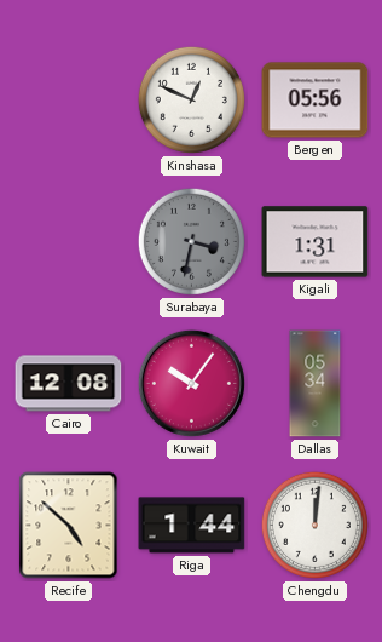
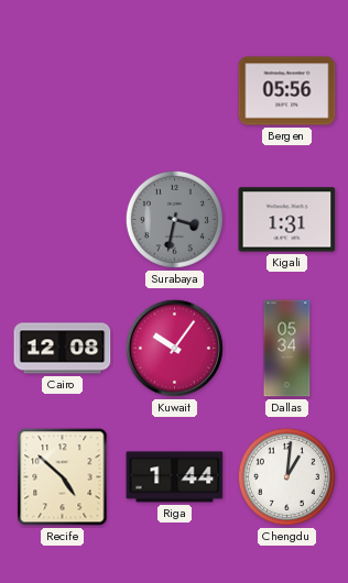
Kinshasa: 12:49 -> none (191, 99)
Chengdu: 12:01 -> 1:01 (286, 476)
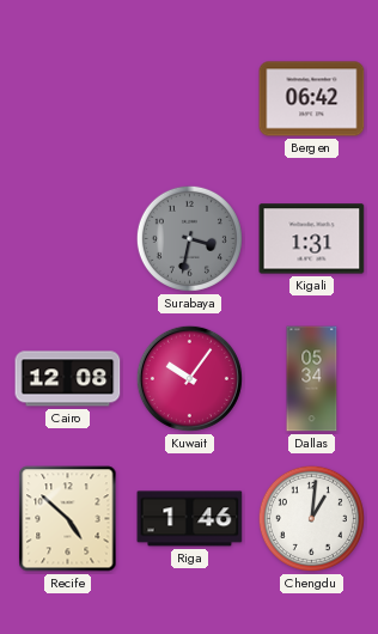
Bergen: 05:56 -> 06:42 (312, 99)
Riga: 1:44 -> 1:46 (190, 519)
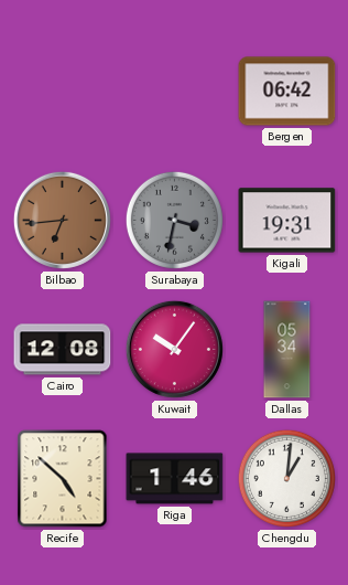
Bilbao: none -> 6:44 (62, 220)
Kigali: 1:31 -> 19:31 (287, 221)
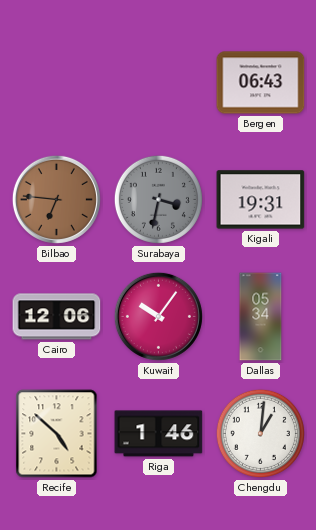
Bergen: 06:42 -> 06:43 (261, 83)
Bilbao: 6:44 -> 6:46 (56, 199)
Cairo: 12:08 -> 12:06 (57, 317)
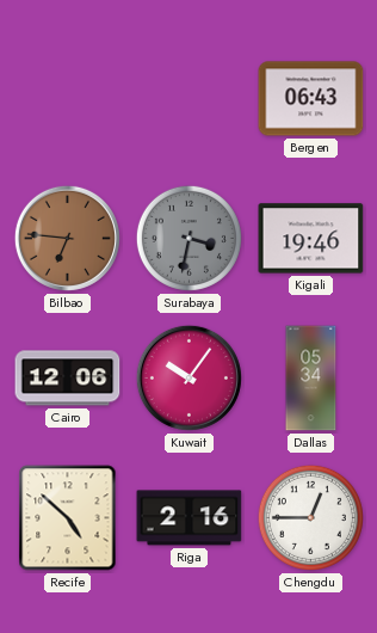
Kigali: 19:31 -> 19:46 (311, 239)
Riga: 1:46 -> 2:16 (190, 518)
Chengdu: 1:01 -> 12:45 (310, 517)
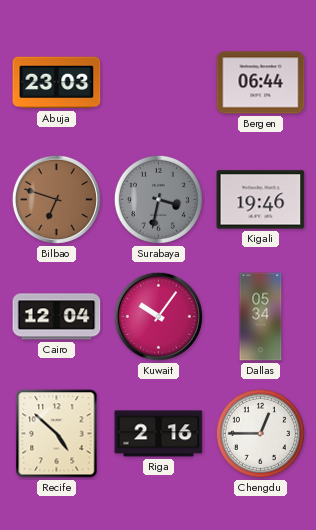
Abuja: none -> 23:03 (57, 83)
Bergen: 06:43 -> 06:44 (261, 83)
Bilbao: 6:46 -> 6:48 (56, 199)
Cairo: 12:06 -> 12:04 (57, 317)
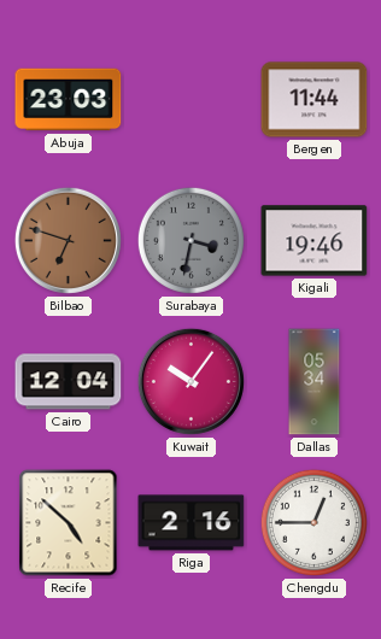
Bergen: 06:44 -> 11:44 (315, 100)
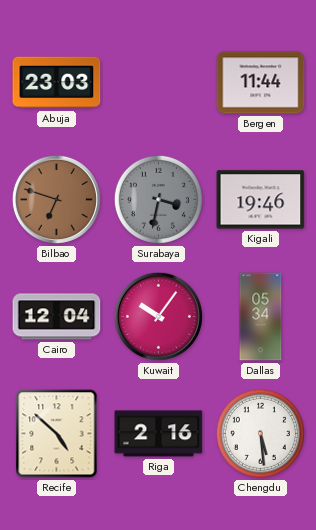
Chengdu: 12:45 -> 5:29 (260, 433)
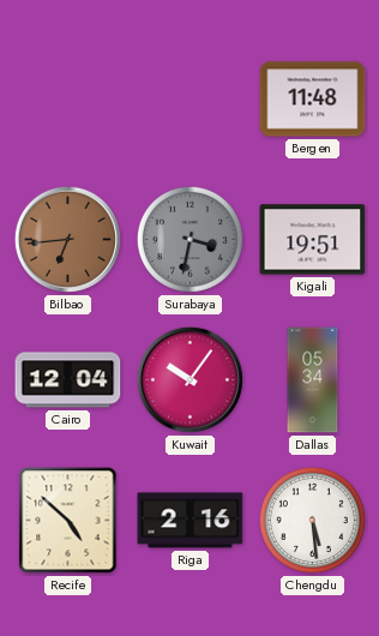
Abuja: 23:03 -> none (57, 83)
Bergen: 11:44 -> 11:48 (313, 100)
Bilbao: 6:48 -> 6:44 (67, 239)
Kigali: 19:46 -> 19:51 (313, 240)
